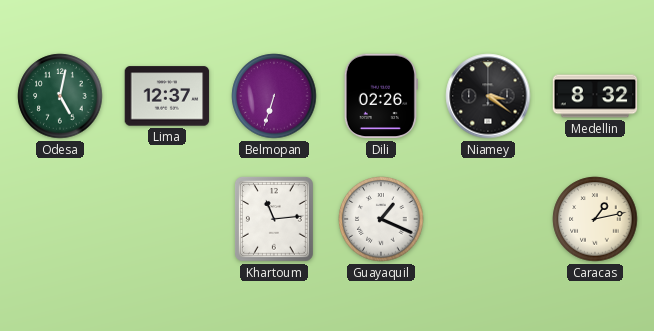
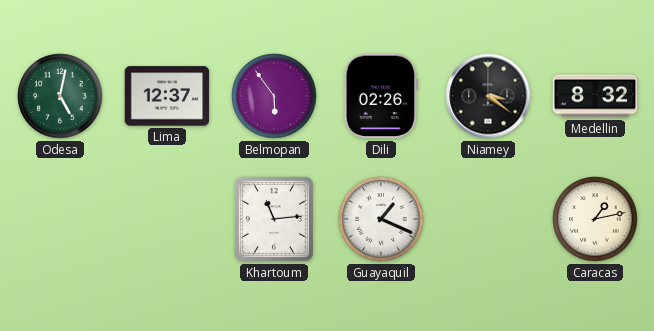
Belmopan: 6:33 -> 5:54 (274, 96)
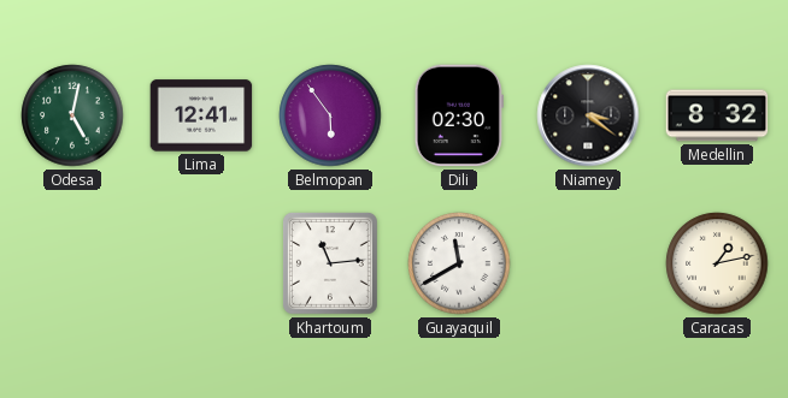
Lima: 12:37 -> 12:41 (201, 115)
Dili: 02:26 -> 02:30 (459, 115)
Guayaquil: 1:19 -> 11:40 (459, 263)
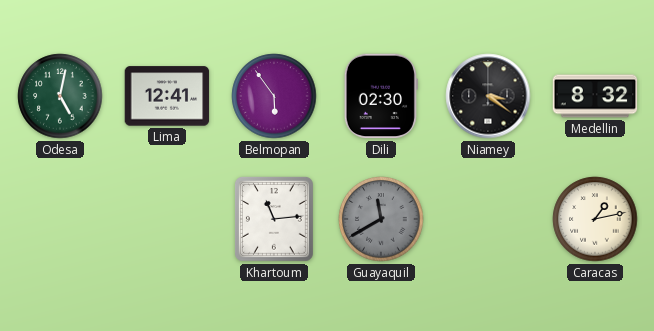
Guayaquil dial: white -> grey (381, 219)
